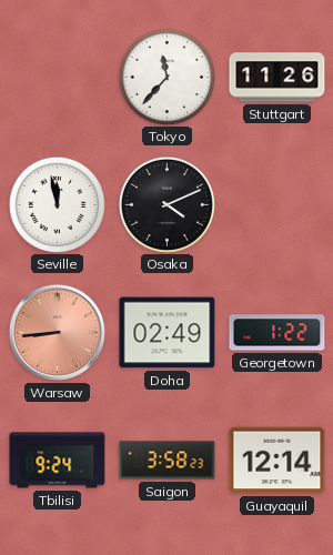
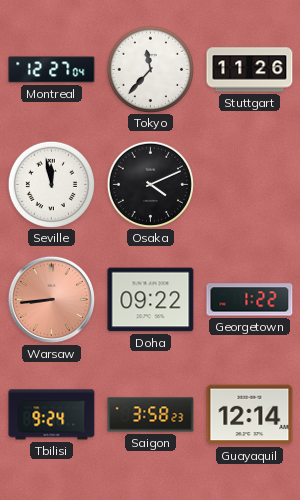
Montreal: none -> 12:27 (52, 70)
Doha: 02:49 -> 09:22 (151, 300)
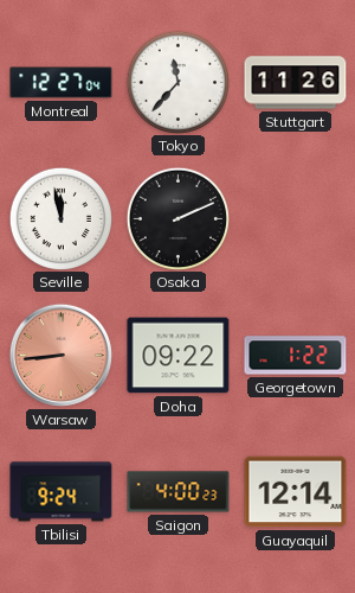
Osaka: 4:11 -> 2:11 (177, 218)
Saigon: 3:58 -> 4:00 (179, 492)
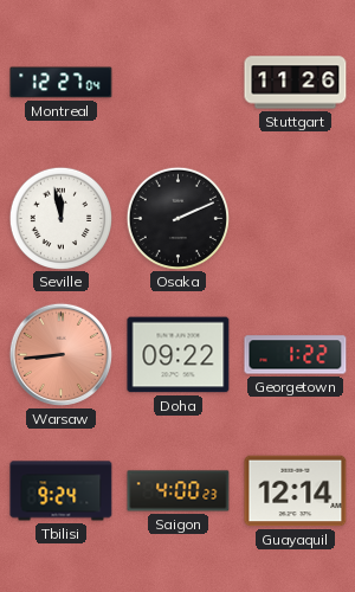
Tokyo: 11:37 -> none (177, 82)
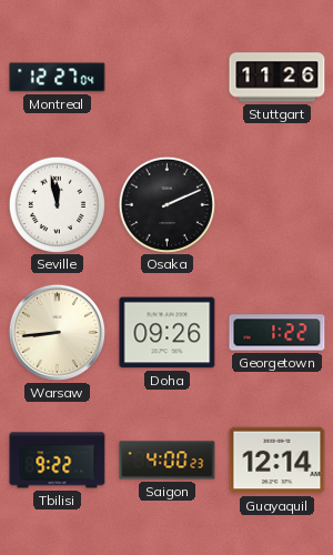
Warsaw dial: salmon -> cream (57, 332)
Doha: 09:22 -> 09:26 (168, 333)
Tbilisi: 9:24 -> 9:22 (58, 461)
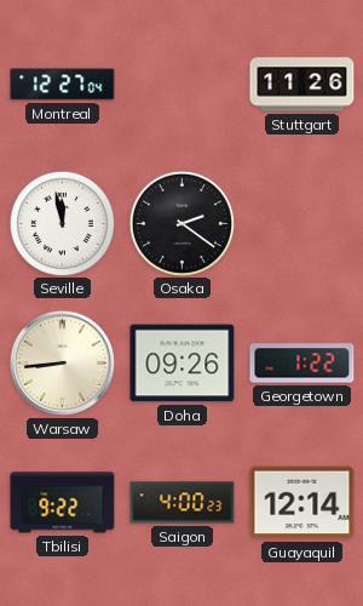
Osaka: 2:11 -> 2:21 (181, 223)
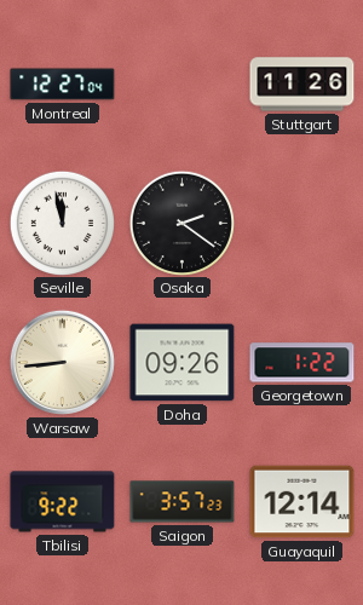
Saigon: 4:00 -> 3:57 (183, 502)
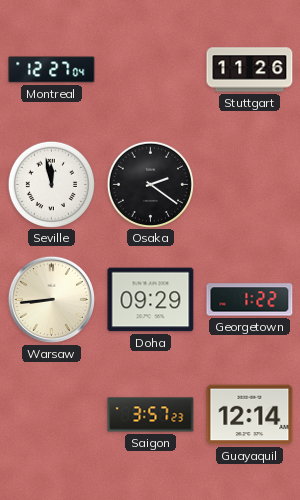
Doha: 09:26 -> 09:29 (151, 300)
Tbilisi: 9:22 -> none (63, 502)
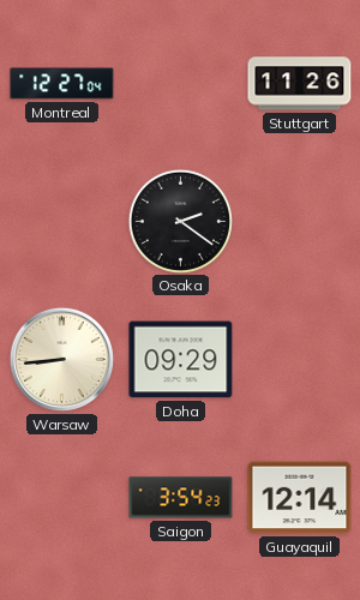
Seville: 11:58 -> none (51, 184)
Georgetown: 1:22 -> none (250, 300)
Saigon: 3:57 -> 3:54 (181, 498)
